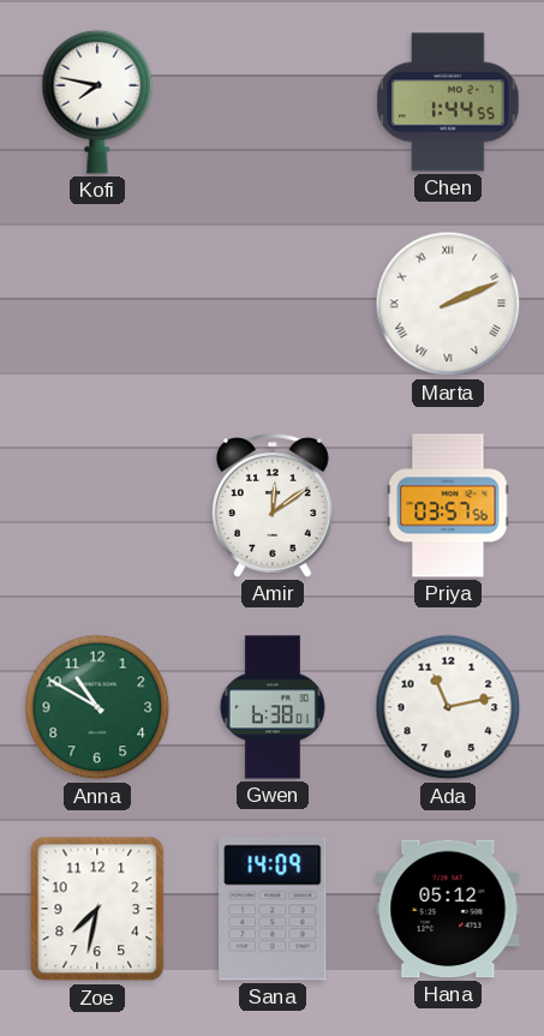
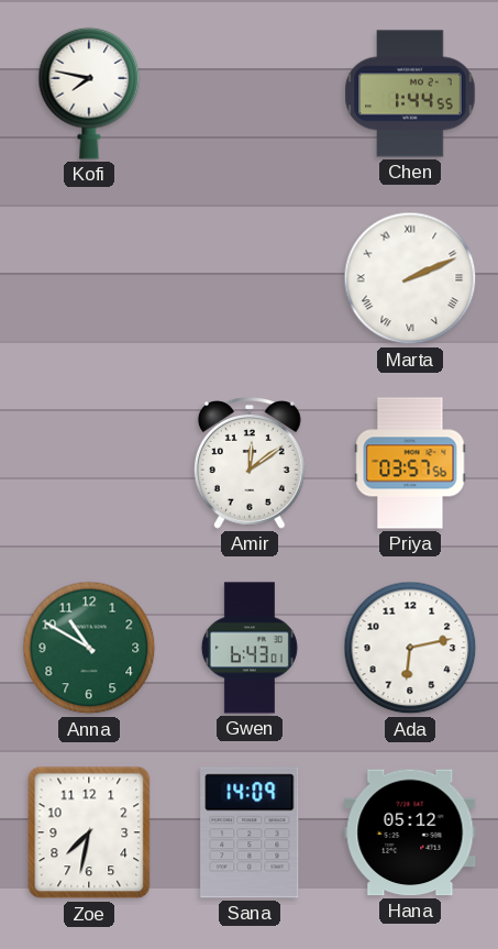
Gwen: 6:38 -> 6:43 (250, 648)
Ada: 11:13 -> 6:13 (410, 648)
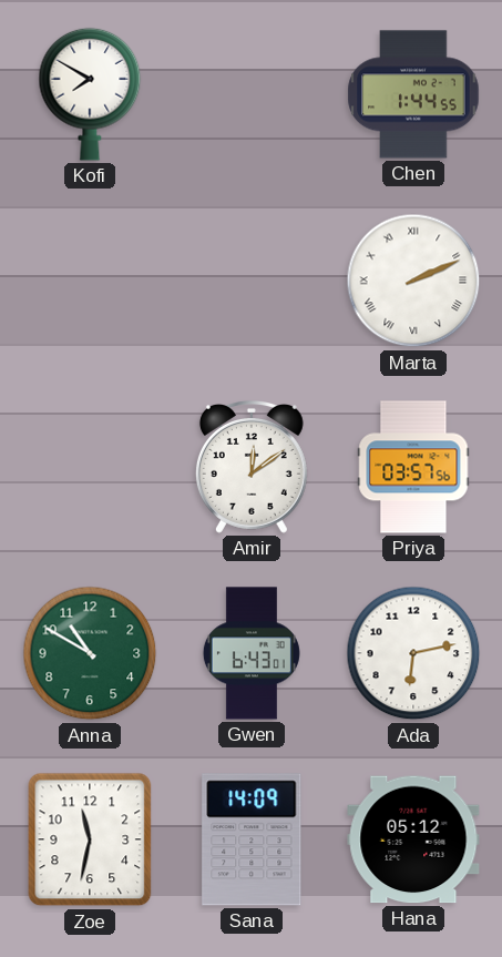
Kofi: 7:47 -> 7:50 (90, 94)
Zoe: 7:32 -> 11:32 (90, 839)
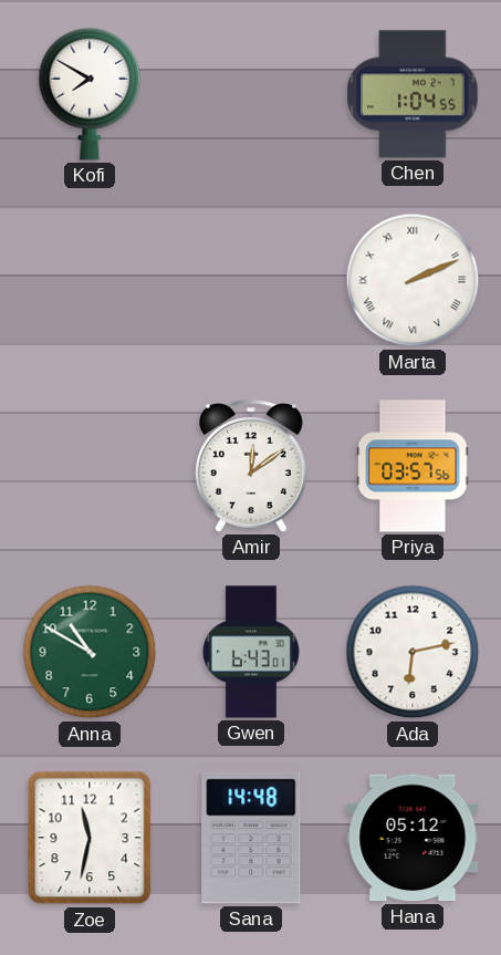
Chen: 1:44 -> 1:04 (413, 94)
Sana: 14:09 -> 14:48 (251, 838)
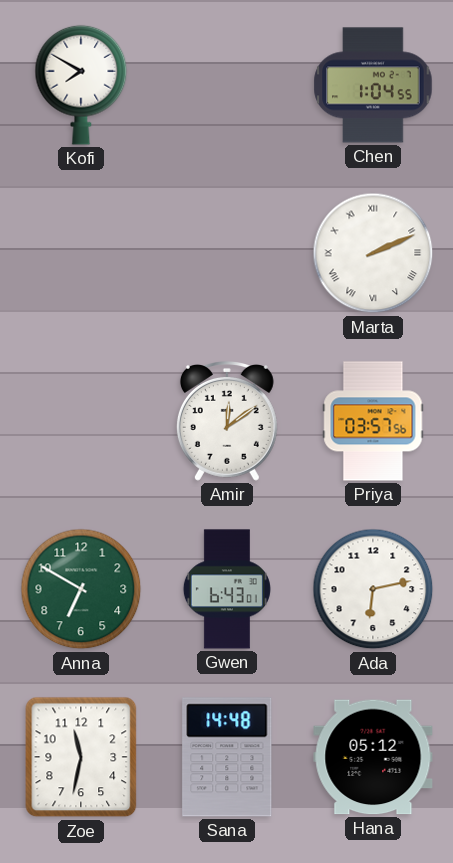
Anna: 10:50 -> 6:50 (81, 589)
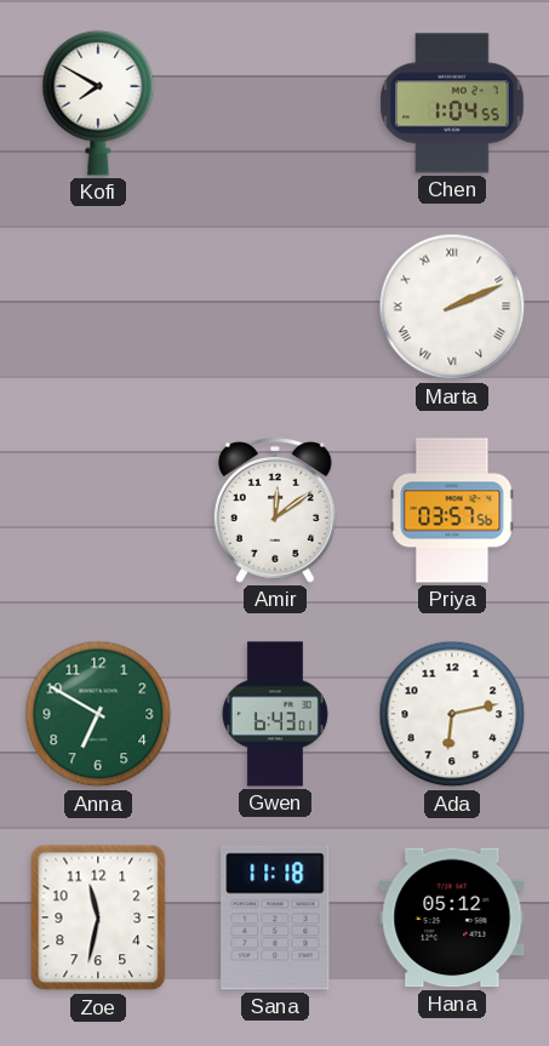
Sana: 14:48 -> 11:18 (275, 918)
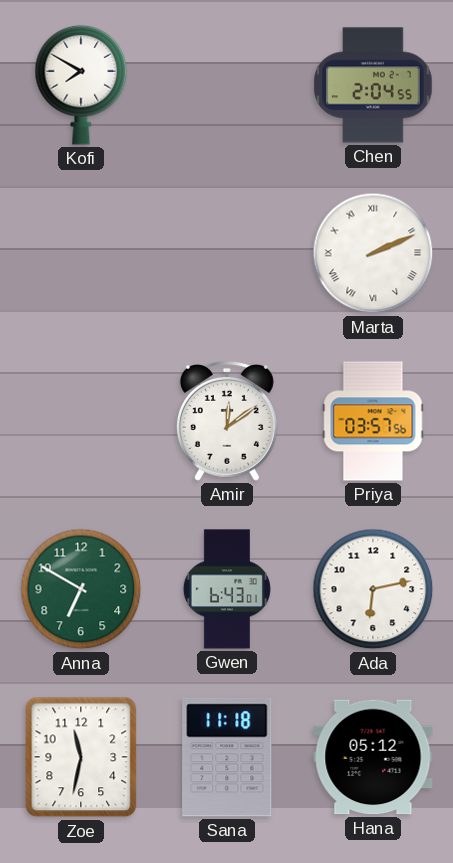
Chen: 1:04 -> 2:04 (373, 85)
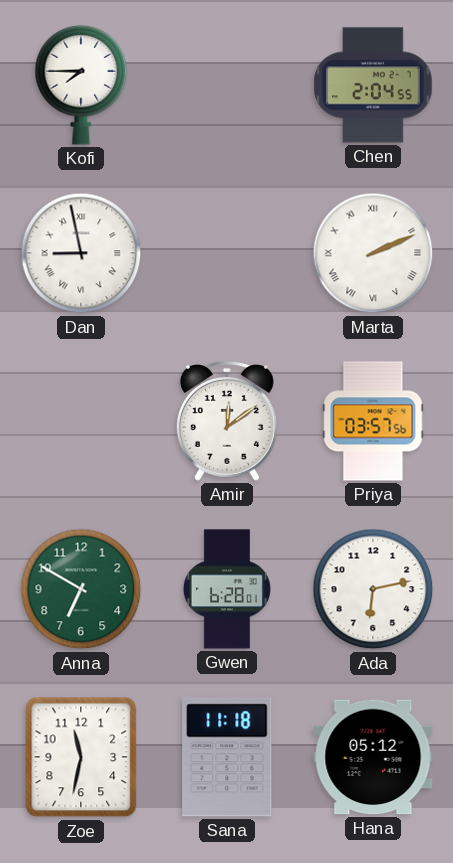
Kofi: 7:50 -> 7:45 (81, 85)
Dan: none -> 8:58 (81, 253)
Gwen: 6:43 -> 6:28 (227, 589)
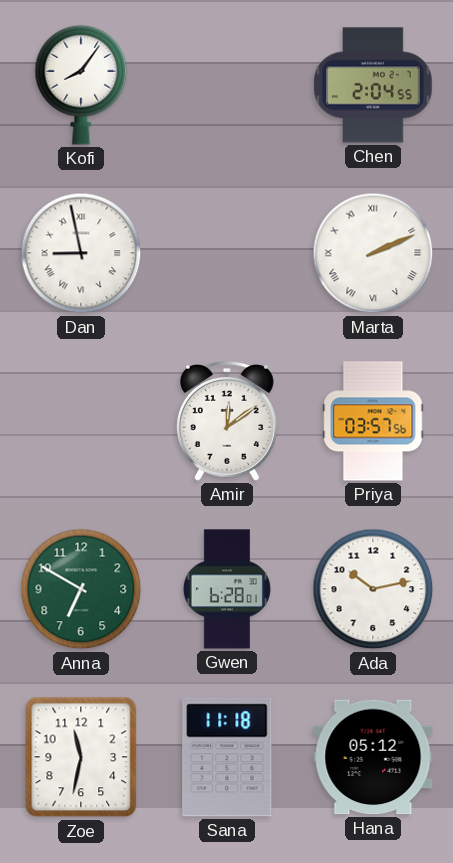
Kofi: 7:45 -> 8:06 (81, 85)
Ada: 6:13 -> 10:13 (373, 589)
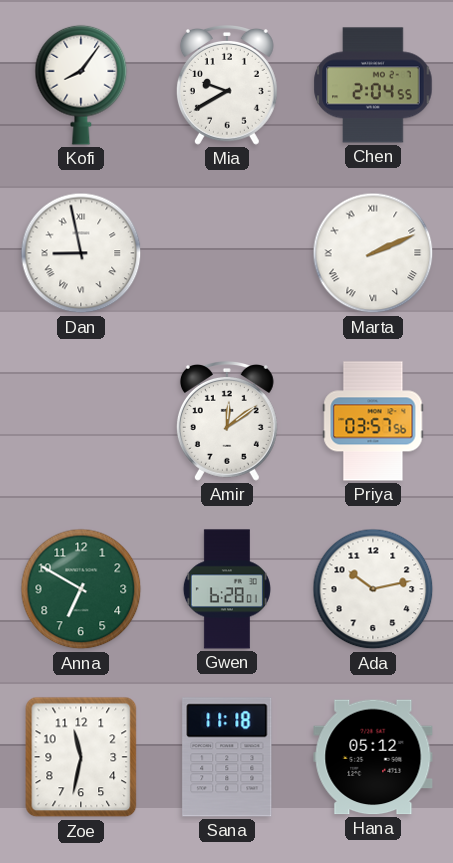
Mia: none -> 9:40 (227, 86)
